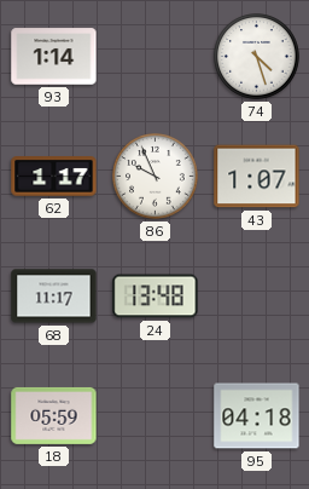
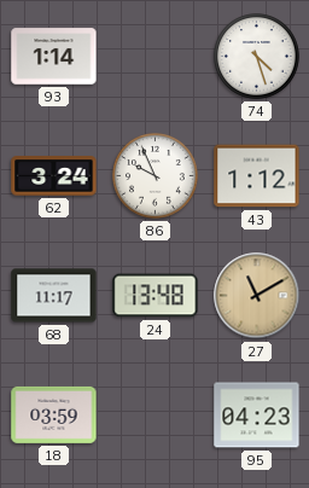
62: 1:17 -> 3:24 (54, 176)
43: 1:07 -> 1:12 (257, 176)
27: none -> 11:10 (257, 296)
18: 05:59 -> 03:59 (54, 414)
95: 04:18 -> 04:23 (257, 416)
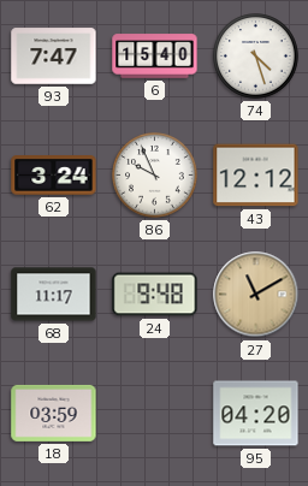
93: 1:14 -> 7:47 (54, 57)
6: none -> 15:40 (155, 57)
43: 1:12 -> 12:12 (256, 176)
24: 13:48 -> 9:48 (155, 295)
95: 04:23 -> 04:20 (256, 414)
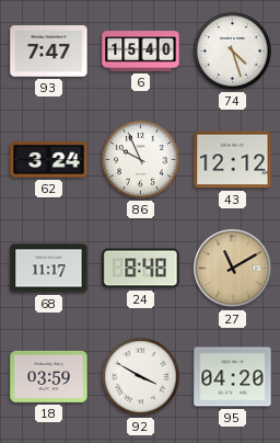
24: 9:48 -> 8:48 (141, 269)
92: none -> 3:50 (141, 377)
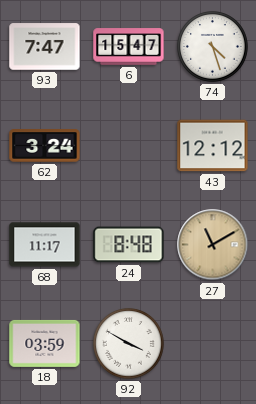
6: 15:40 -> 15:47 (129, 47)
86: 9:56 -> none (141, 160)
95: 04:20 -> none (233, 377)
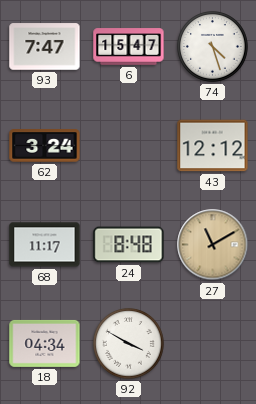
18: 03:59 -> 04:34 (45, 343)
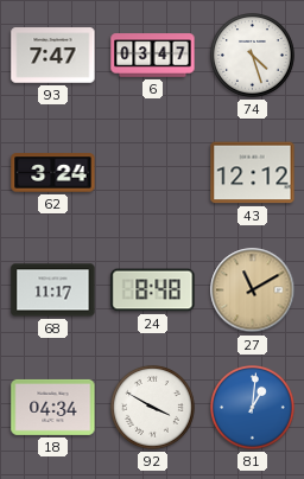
6: 15:47 -> 03:47 (153, 56)
81: none -> 1:01 (253, 408)
